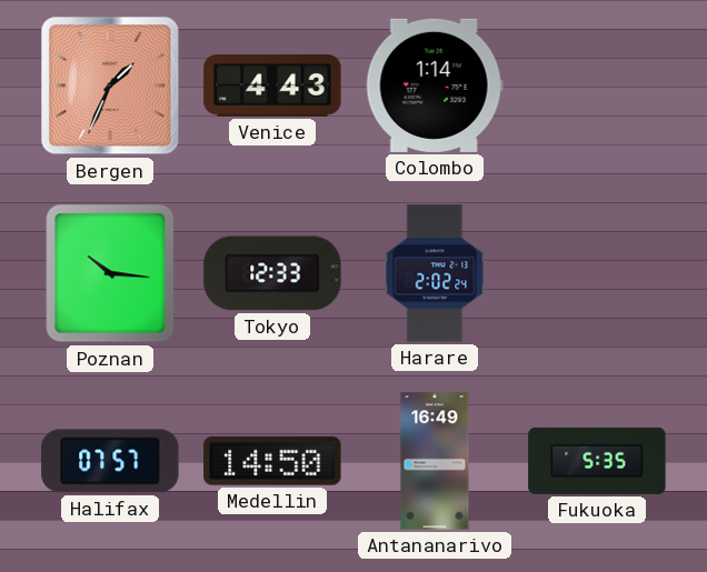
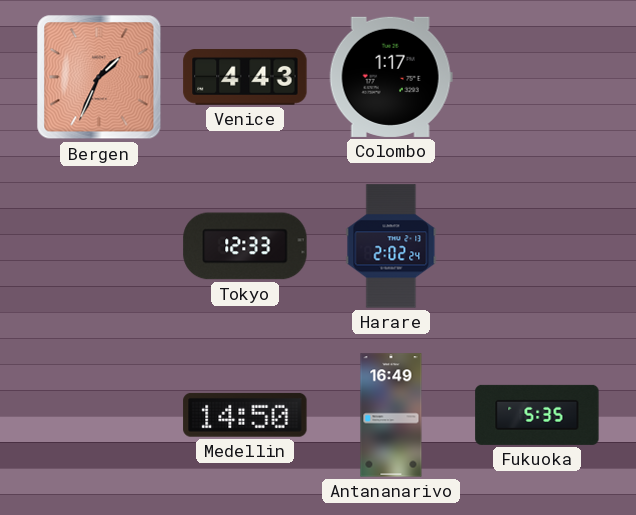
Colombo: 1:14 -> 1:17 (391, 77)
Poznan: 10:16 -> none (110, 273)
Halifax: 07:57 -> none (110, 461)
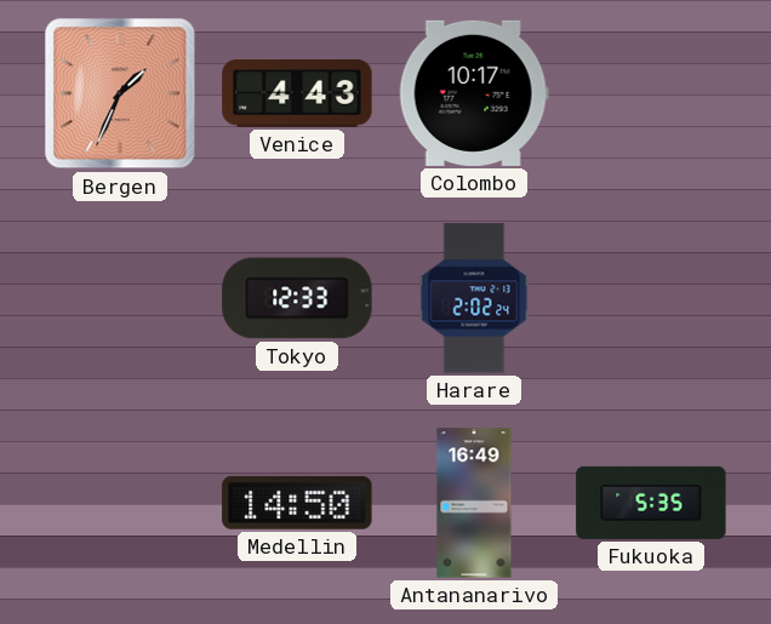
Colombo: 1:17 -> 10:17 (474, 93)
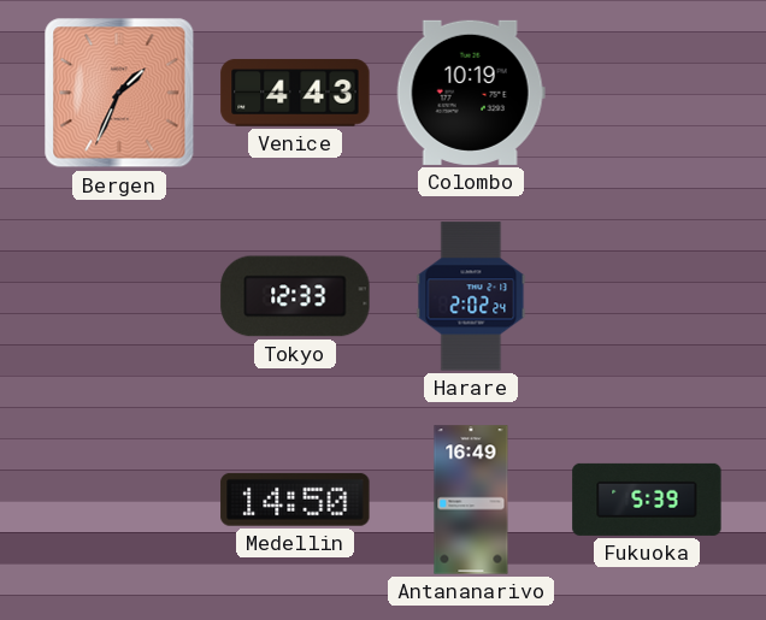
Colombo: 10:17 -> 10:19 (471, 93)
Fukuoka: 5:35 -> 5:39 (647, 500)
